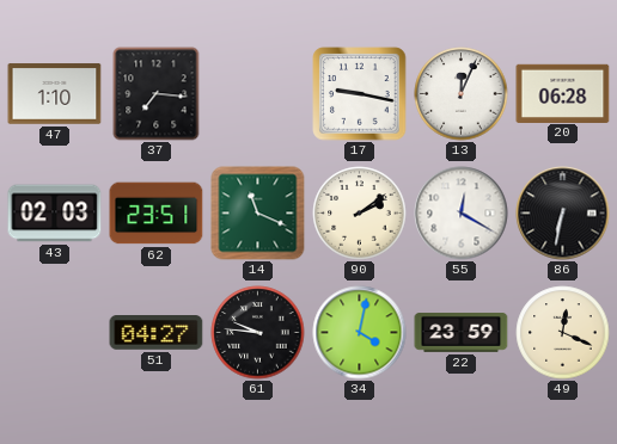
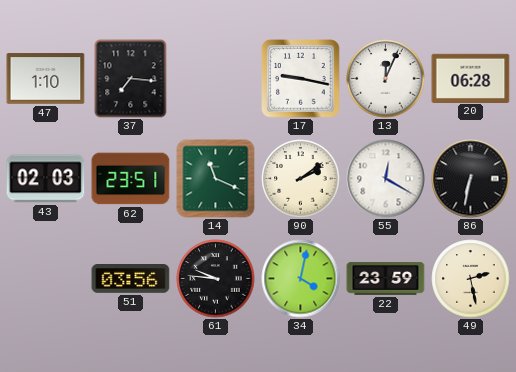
51: 04:27 -> 03:56 (131, 279)
49: 12:19 -> 2:28 (471, 279)
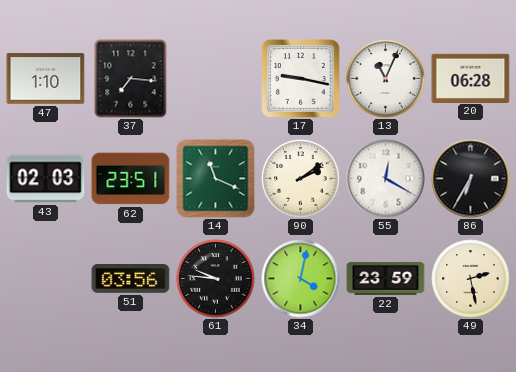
13: 12:04 -> 11:04 (386, 79)
86: 6:32 -> 6:35 (471, 179)
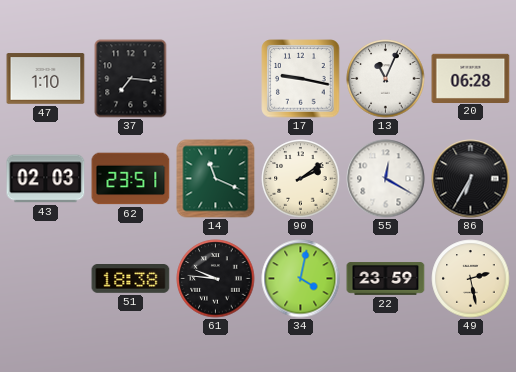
51: 03:56 -> 18:38 (131, 279)
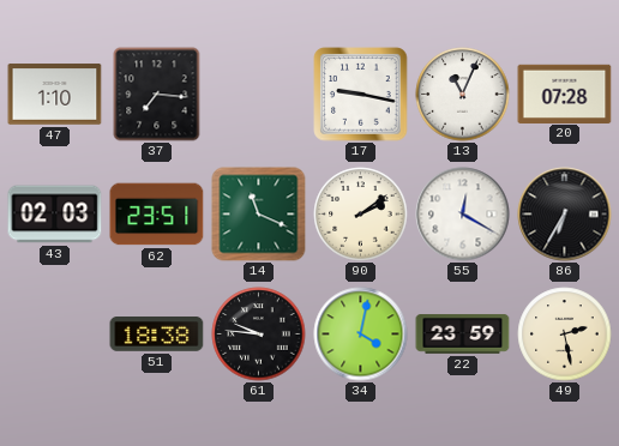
20: 06:28 -> 07:28 (565, 94)
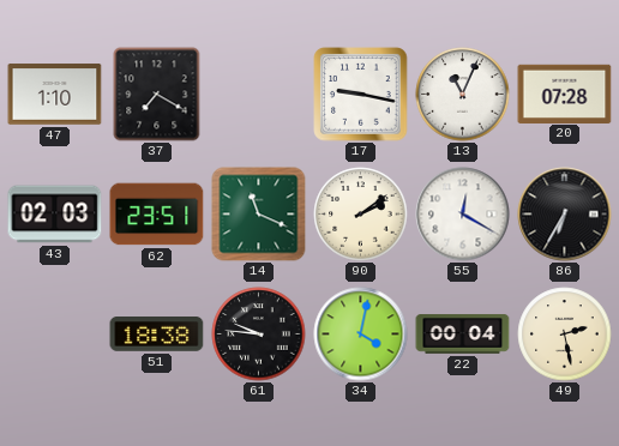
37: 7:16 -> 7:20 (157, 95)
22: 23:59 -> 00:04 (463, 334)
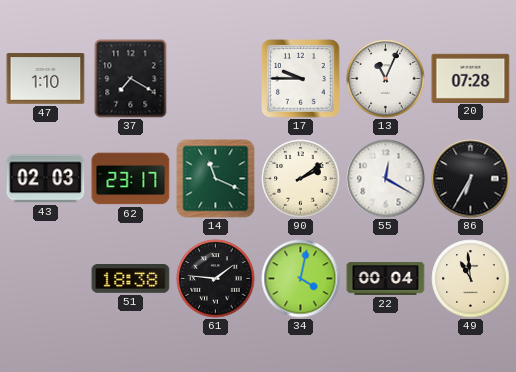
17: 9:17 -> 9:45 (301, 79)
62: 23:51 -> 23:17 (131, 179)
61: 9:46 -> 1:46 (216, 279)
49: 2:28 -> 10:59 (471, 279)
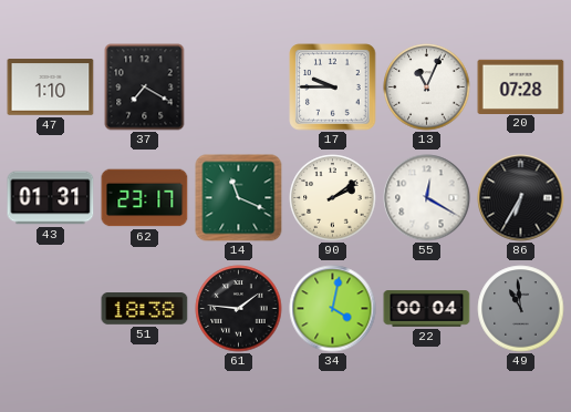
43: 02:03 -> 01:31 (51, 198)
49 dial: cream -> grey (521, 309)
